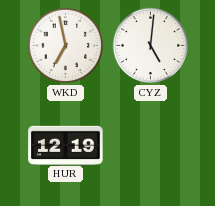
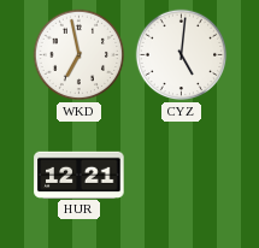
HUR: 12:19 -> 12:21 (80, 175)
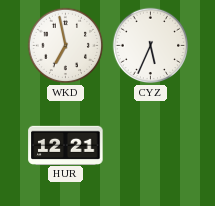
CYZ: 5:01 -> 5:34 (151, 46)
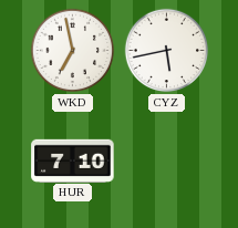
CYZ: 5:34 -> 5:43 (167, 51)
HUR: 12:21 -> 7:10 (73, 160)
